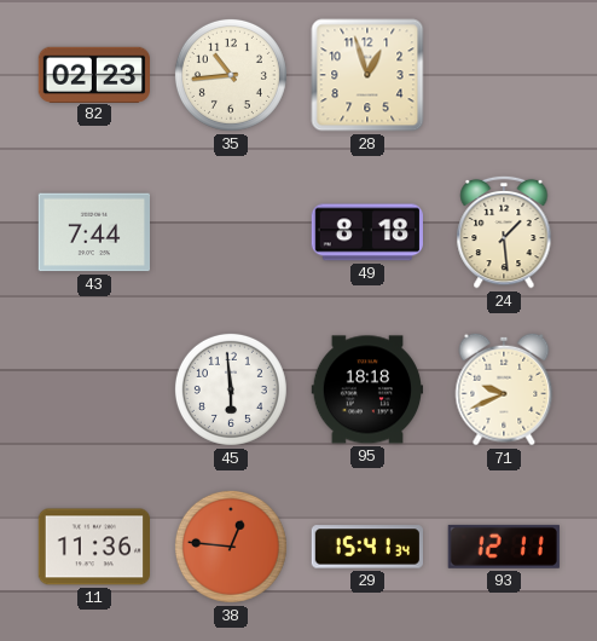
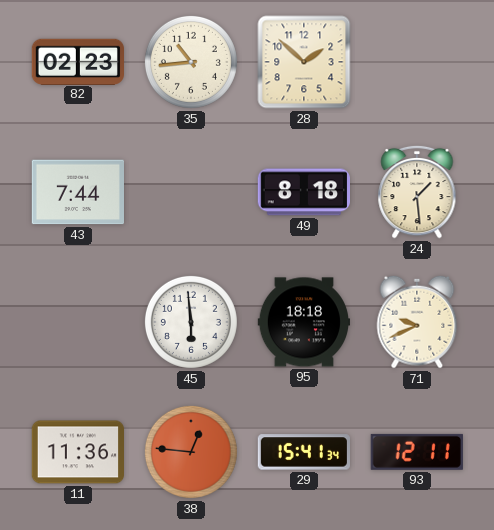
28: 12:57 -> 1:52 (304, 62)
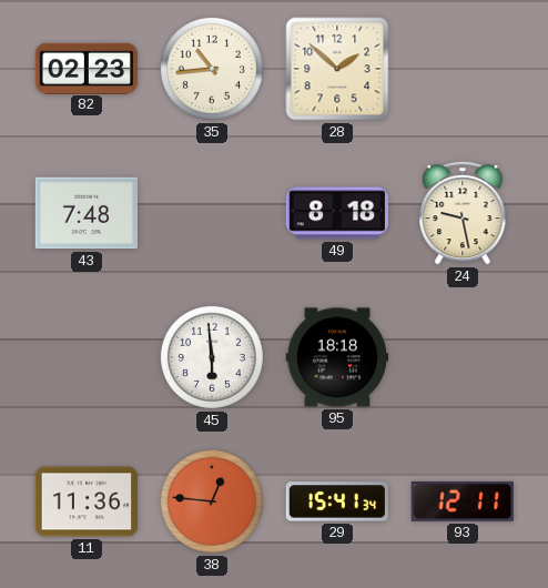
43: 7:44 -> 7:48 (85, 213)
24: 1:29 -> 9:28 (463, 213)
71: 9:41 -> none (417, 322)
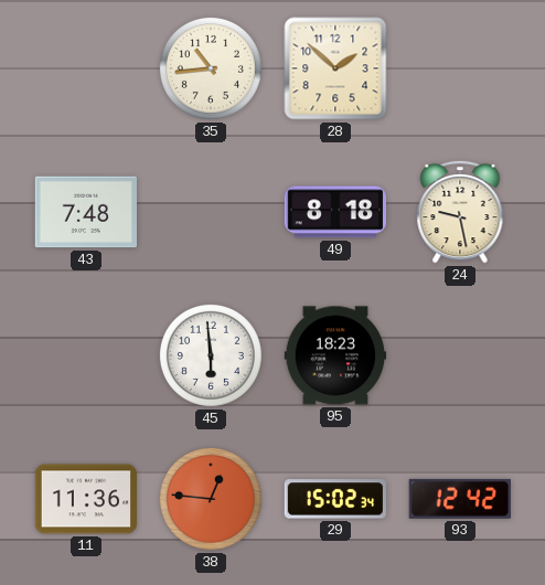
82: 02:23 -> none (85, 68)
95: 18:18 -> 18:23 (334, 355)
29: 15:41 -> 15:02 (334, 499)
93: 12:11 -> 12:42 (460, 499)
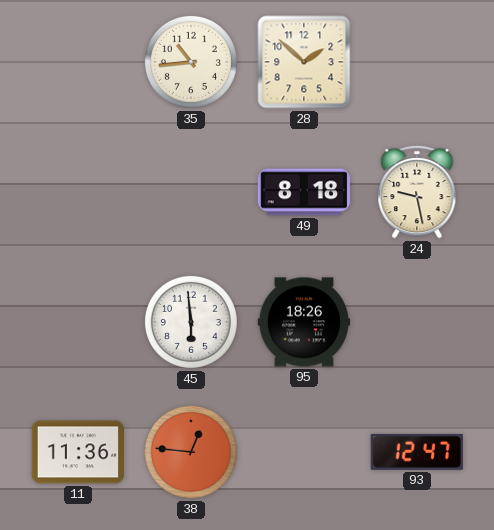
43: 7:48 -> none (85, 212)
95: 18:23 -> 18:26 (303, 322)
29: 15:02 -> none (334, 499)
93: 12:42 -> 12:47 (417, 452)
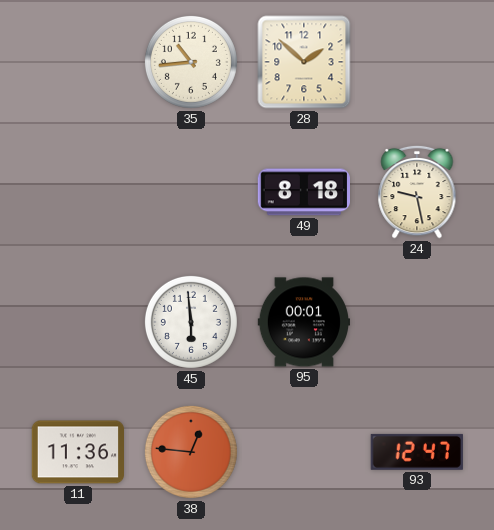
95: 18:26 -> 00:01 (303, 322)
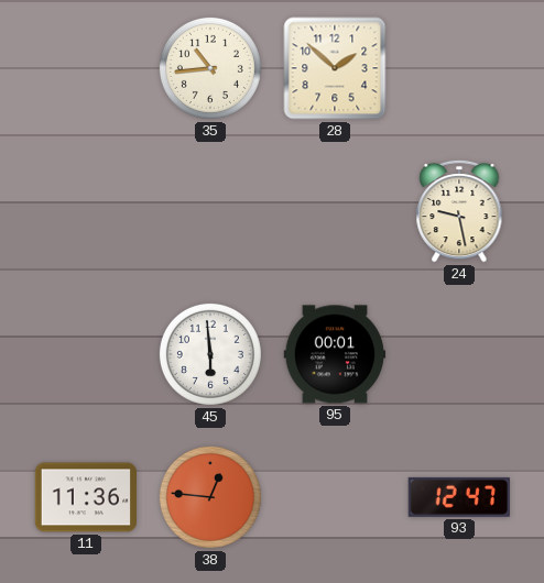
49: 8:18 -> none (303, 192)
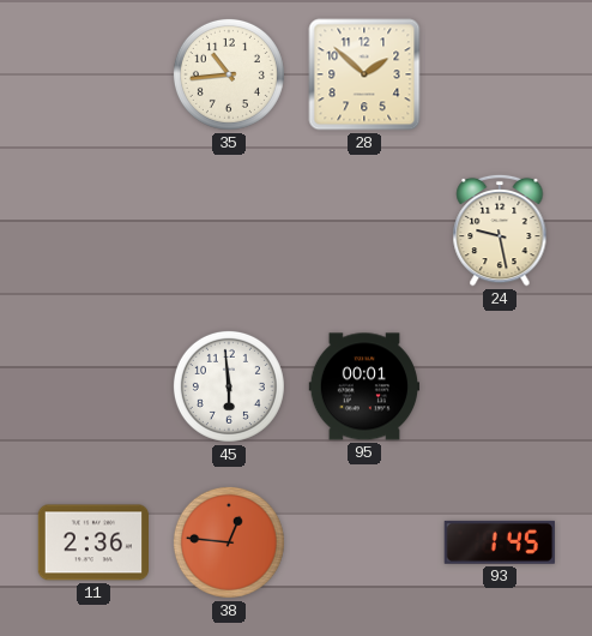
11: 11:36 -> 2:36 (92, 542)
93: 12:47 -> 1:45 (500, 542)
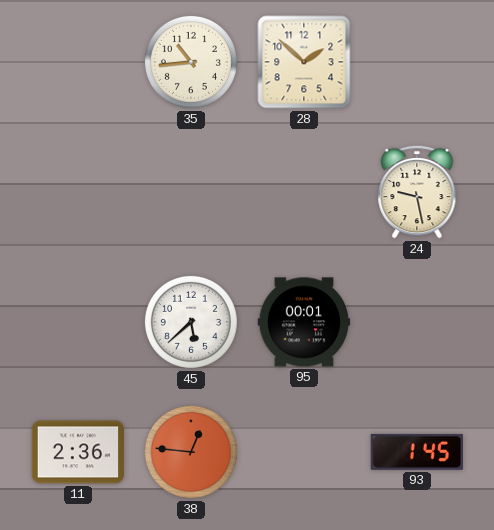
45: 5:59 -> 5:38 (191, 322)
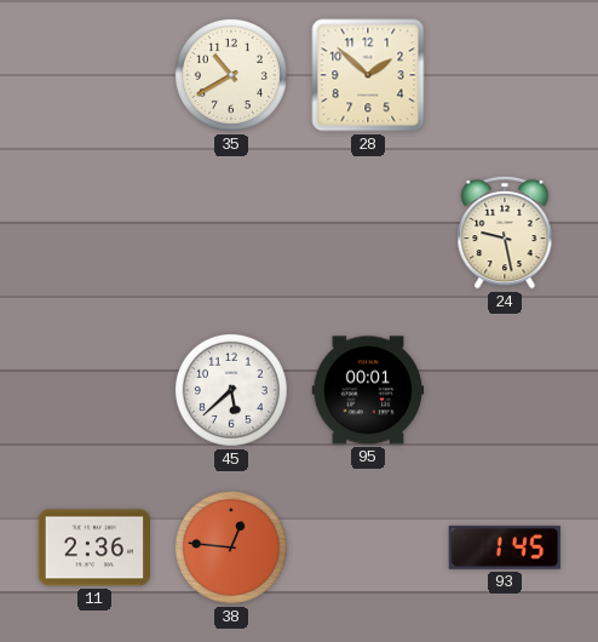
35: 10:44 -> 10:40 (231, 75)
